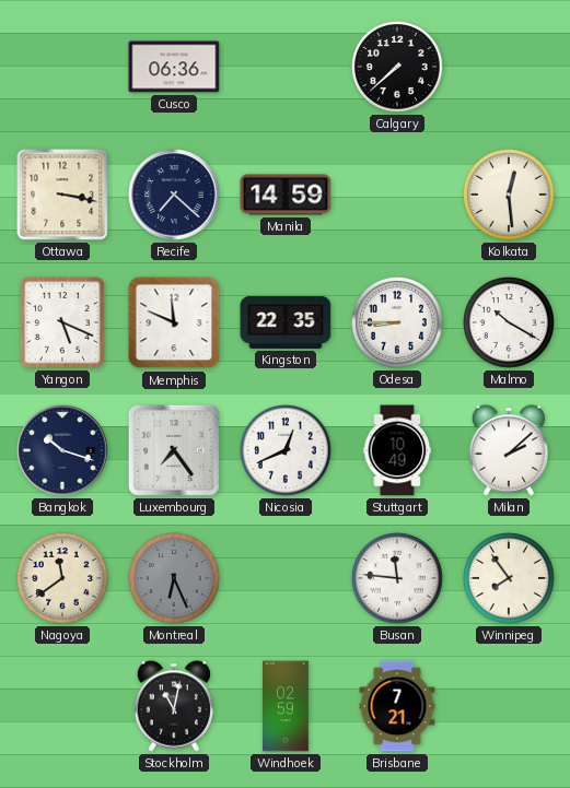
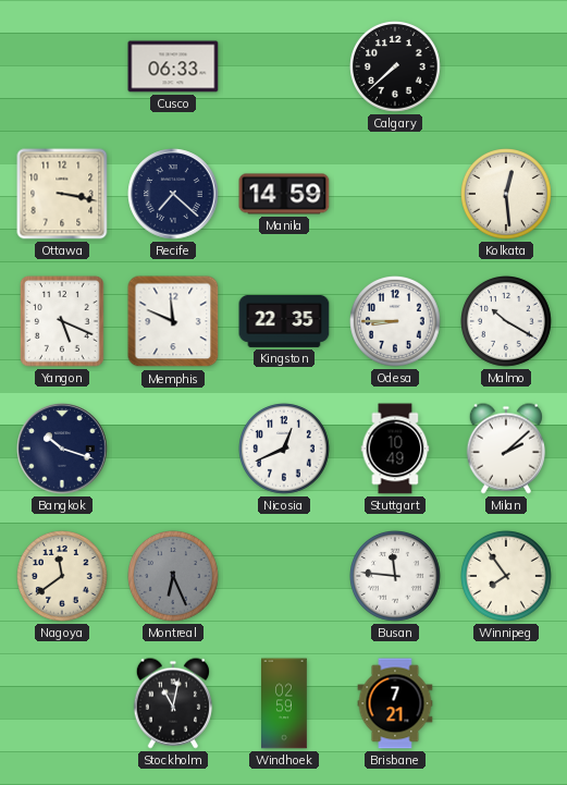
Cusco: 06:36 -> 06:33 (173, 66)
Luxembourg: 7:24 -> none (174, 450)
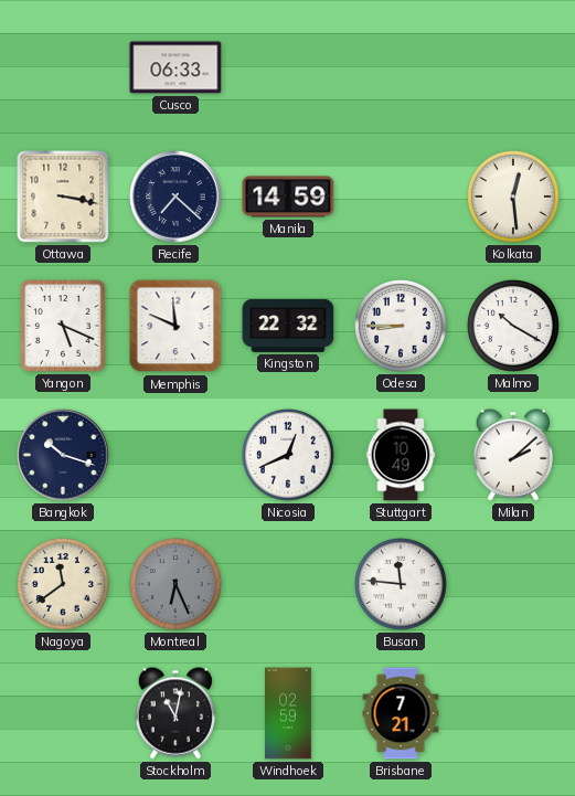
Calgary: 7:38 -> none (396, 68)
Kingston: 22:35 -> 22:32 (288, 326)
Winnipeg: 7:54 -> none (507, 577)
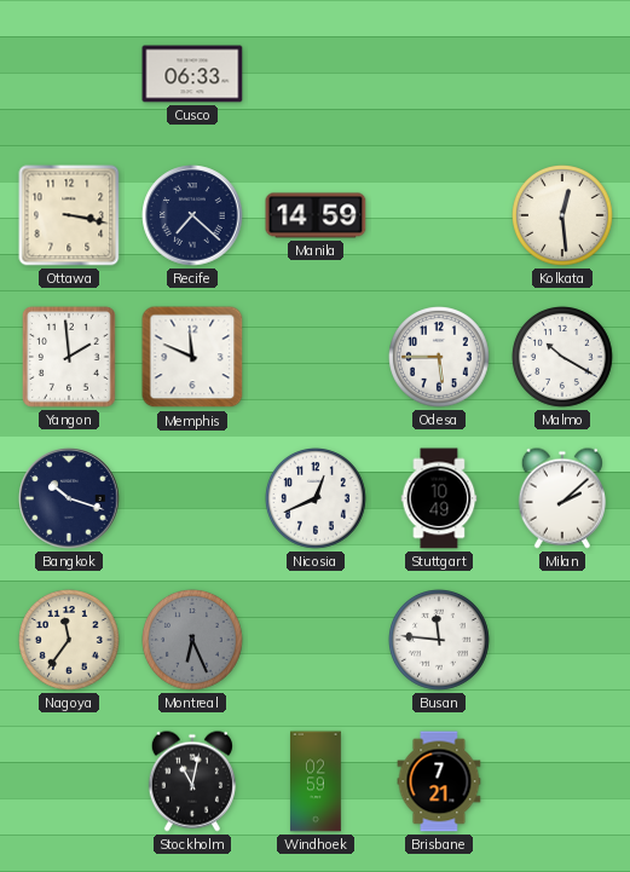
Yangon: 5:19 -> 1:59 (70, 358)
Kingston: 22:32 -> none (288, 326)
Odesa: 8:45 -> 5:45 (440, 358)
Nagoya: 11:39 -> 11:36 (70, 641)
